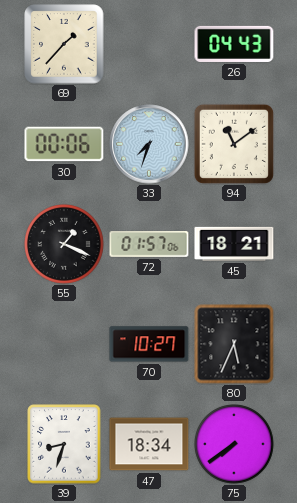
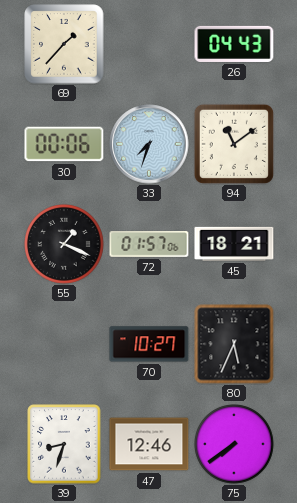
47: 18:34 -> 12:46 (149, 444)
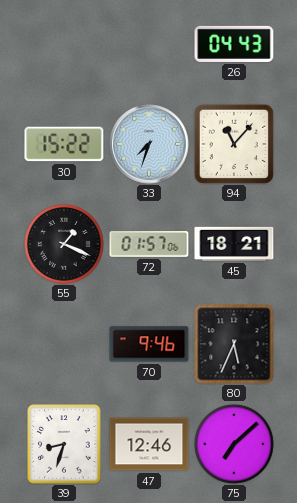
69: 1:37 -> none (64, 44)
30: 00:06 -> 15:22 (64, 144)
94: 11:09 -> 11:07 (234, 144)
70: 10:27 -> 9:46 (149, 344)
75: 7:39 -> 7:08 (235, 445)
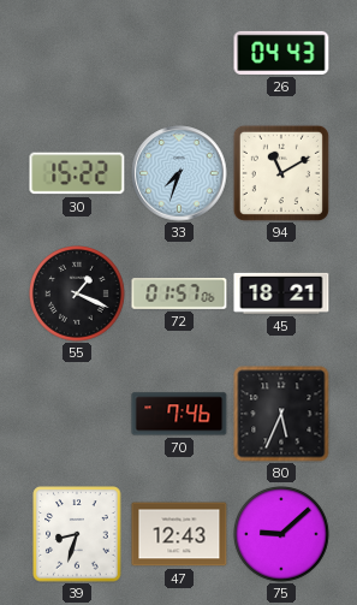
94: 11:07 -> 11:10 (281, 173)
70: 9:46 -> 7:46 (179, 414)
47: 12:46 -> 12:43 (179, 534)
75: 7:08 -> 9:08 (282, 535)
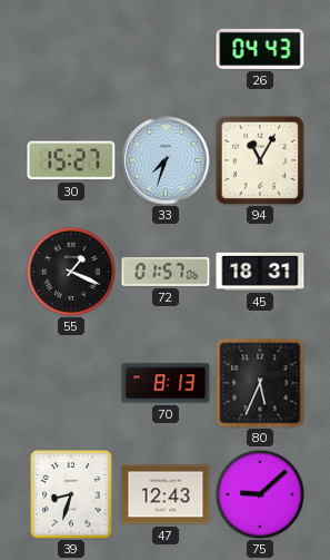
30: 15:22 -> 15:27 (71, 160)
94: 11:10 -> 11:05 (260, 160)
45: 18:21 -> 18:31 (260, 272)
70: 7:46 -> 8:13 (166, 383)
